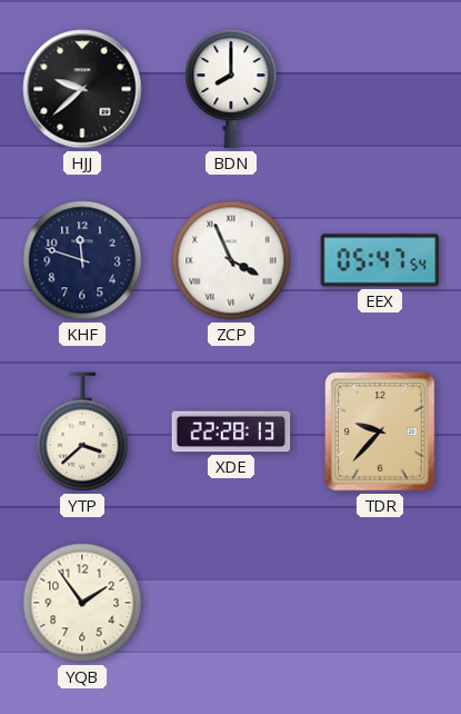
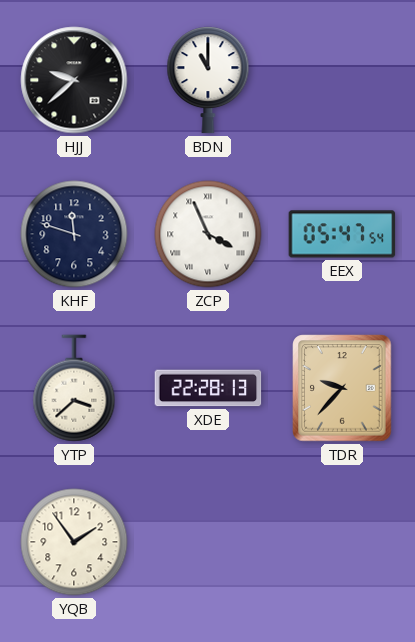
BDN: 8:00 -> 11:00 (208, 80)
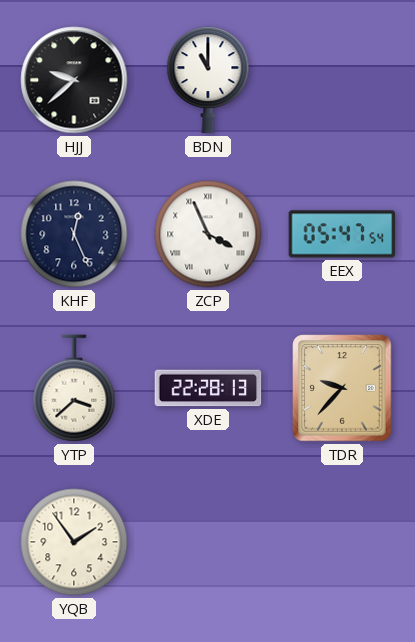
KHF: 11:48 -> 12:26 (74, 234)
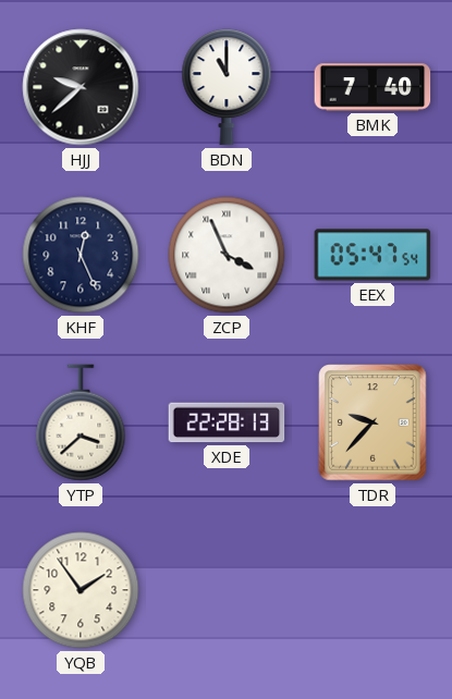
BMK: none -> 7:40 (372, 87)
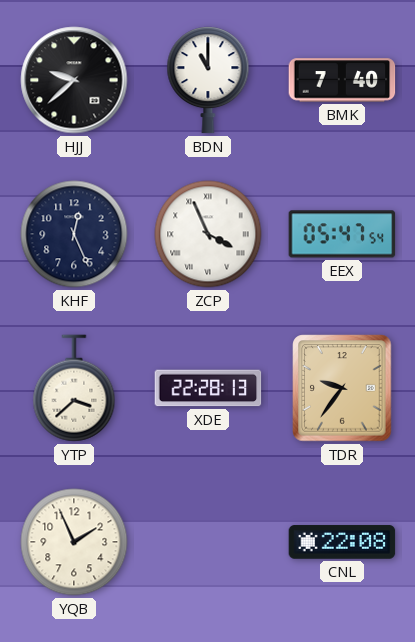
TDR: 9:37 -> 9:36 (342, 388)
YQB: 1:54 -> 1:56 (74, 542)
CNL: none -> 22:08 (342, 542)
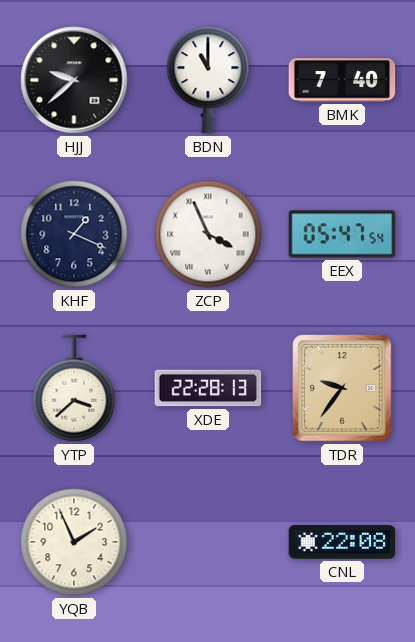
KHF: 12:26 -> 1:19 (74, 234)
